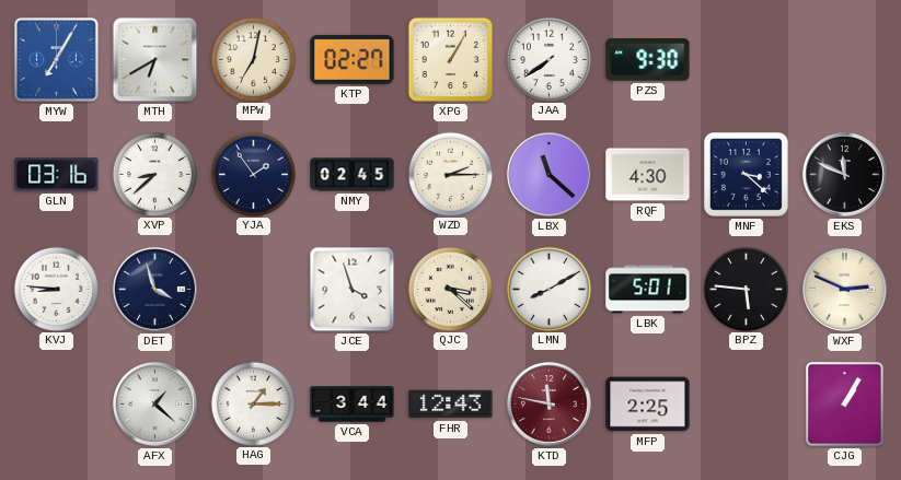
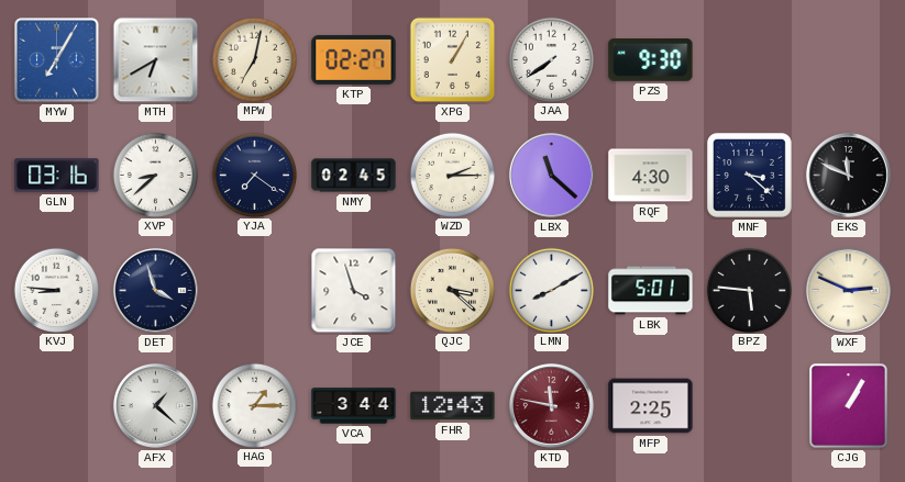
YJA: 1:54 -> 7:21 (254, 175)
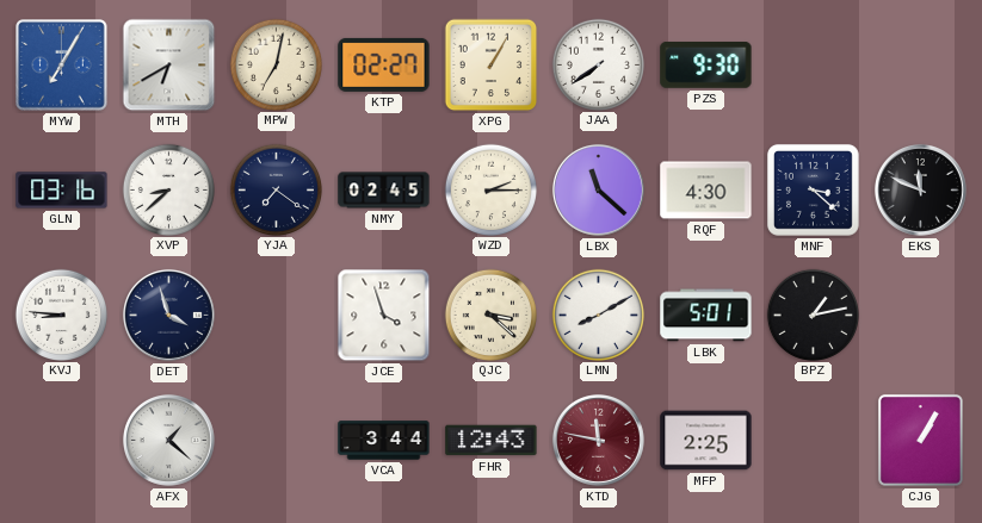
BPZ: 5:46 -> 1:13 (813, 315)
WXF: 2:49 -> none (848, 290)
HAG: 1:15 -> none (254, 405)
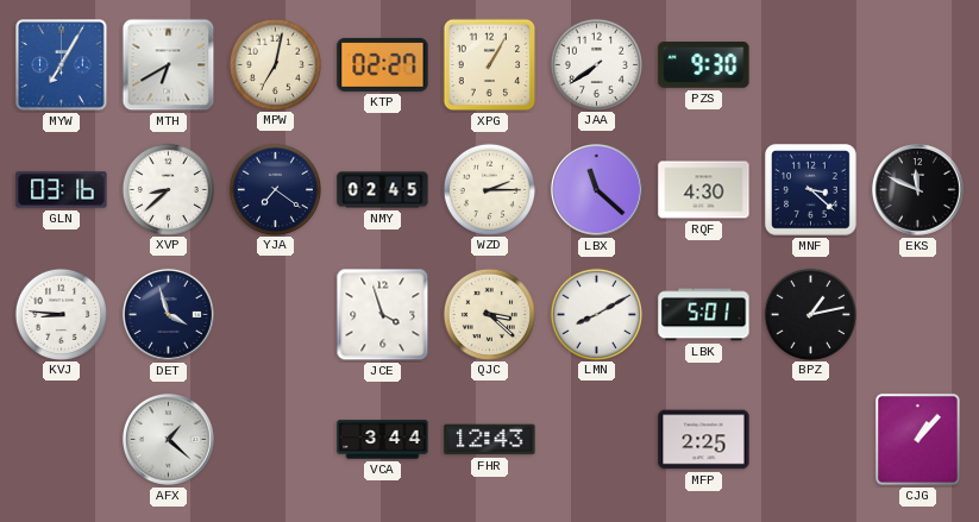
KTD: 11:47 -> none (598, 440)
CJG: 1:05 -> 1:07 (917, 439)
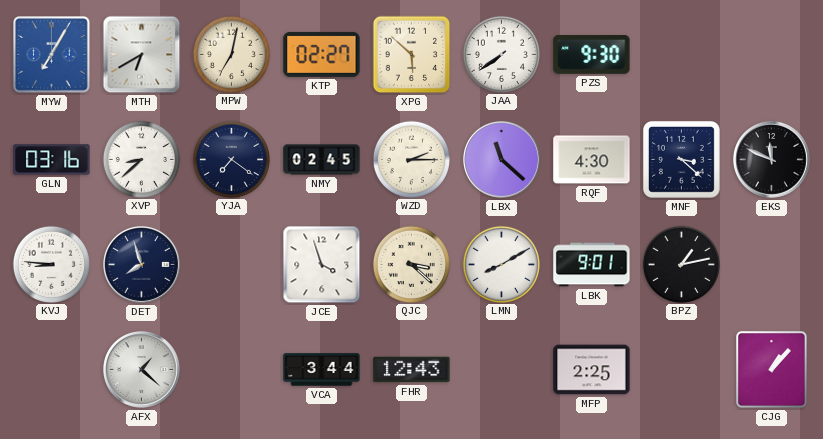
XPG: 1:05 -> 5:52 (412, 55)
DET: 3:57 -> 7:57 (141, 264)
LBK: 5:01 -> 9:01 (592, 265)
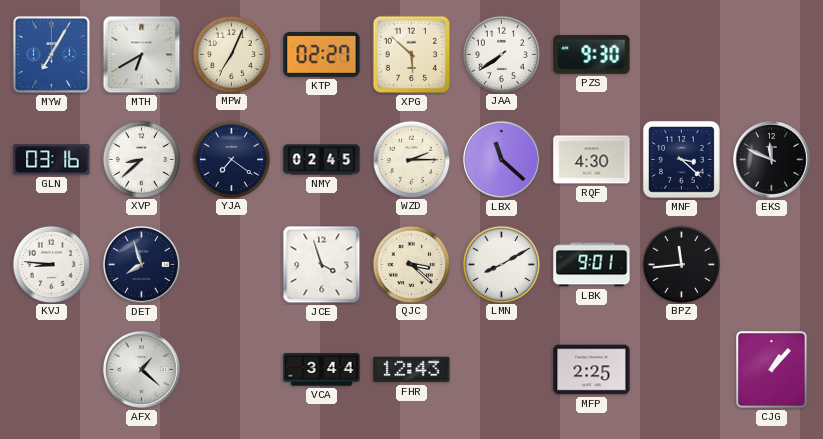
MPW: 7:02 -> 7:04 (231, 54)
BPZ: 1:13 -> 11:44 (681, 264)
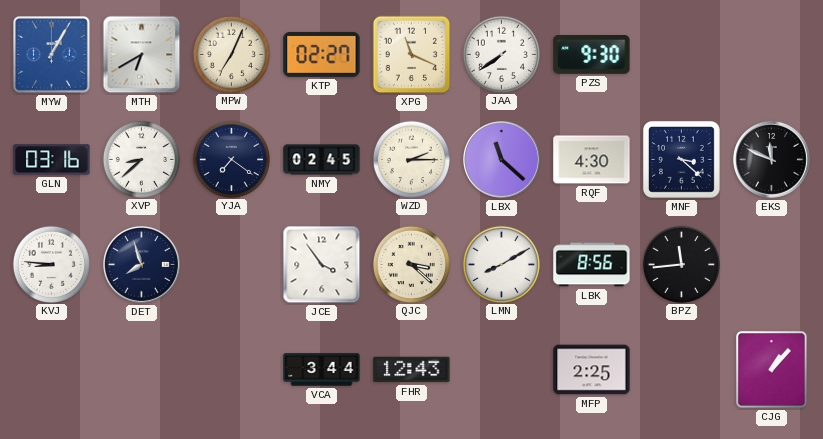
MYW: 7:05 -> 1:05 (52, 55)
XPG: 5:52 -> 11:19 (412, 55)
JCE: 3:57 -> 3:54 (322, 265)
LBK: 9:01 -> 8:56 (592, 265)
AFX: 1:22 -> none (141, 369)
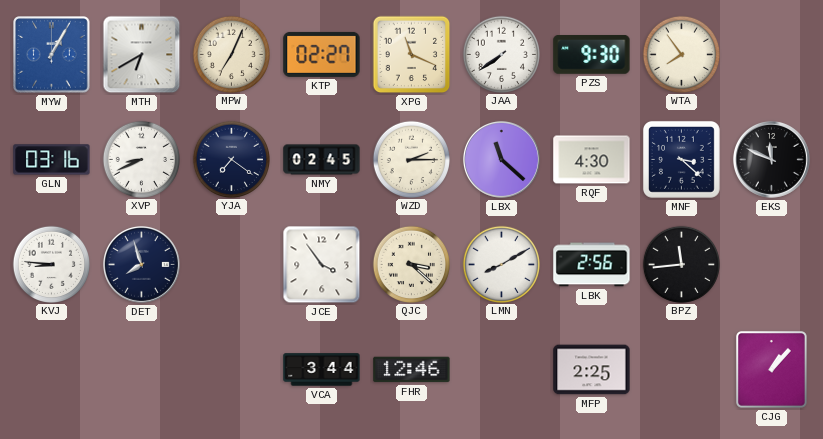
WTA: none -> 7:54 (681, 54)
XVP: 8:38 -> 8:41 (141, 159)
LBK: 8:56 -> 2:56 (592, 265)
FHR: 12:43 -> 12:46 (412, 370)
